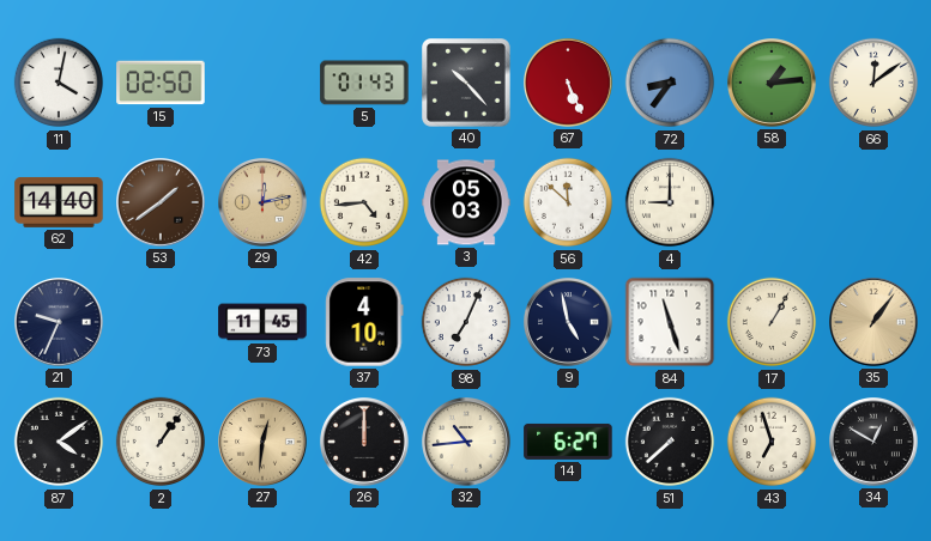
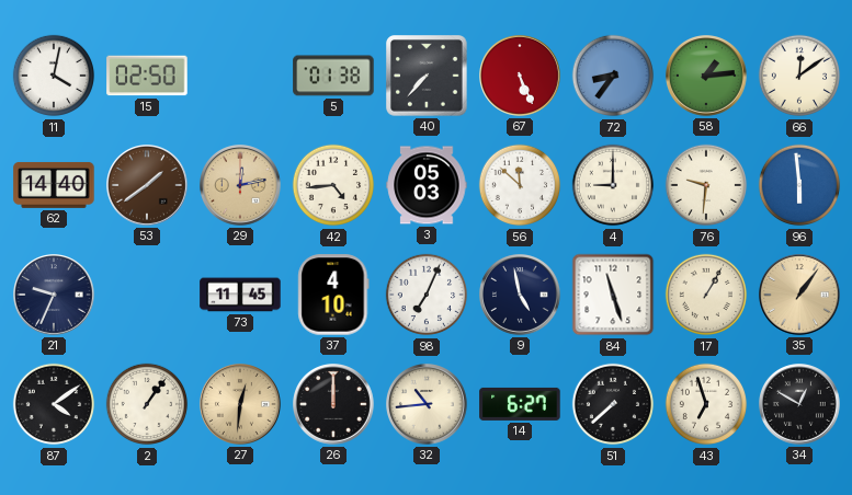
5: 01:43 -> 01:38 (333, 76)
40: 10:23 -> 7:37 (428, 77)
76: none -> 9:31 (706, 185)
96: none -> 5:59 (799, 185)
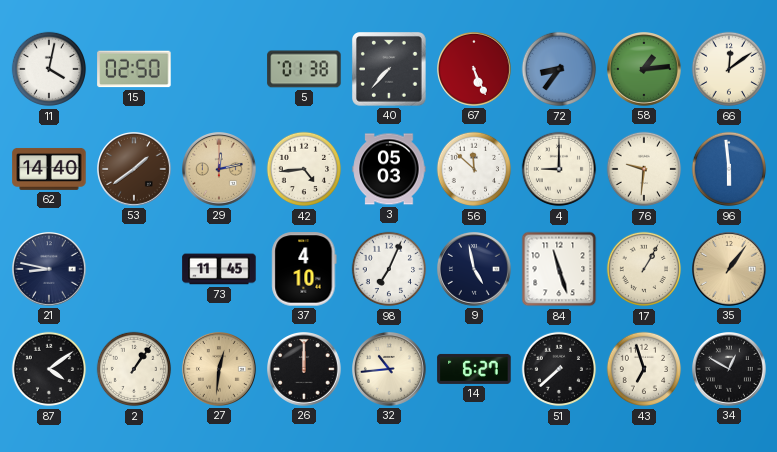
21: 9:34 -> 8:47 (50, 270)
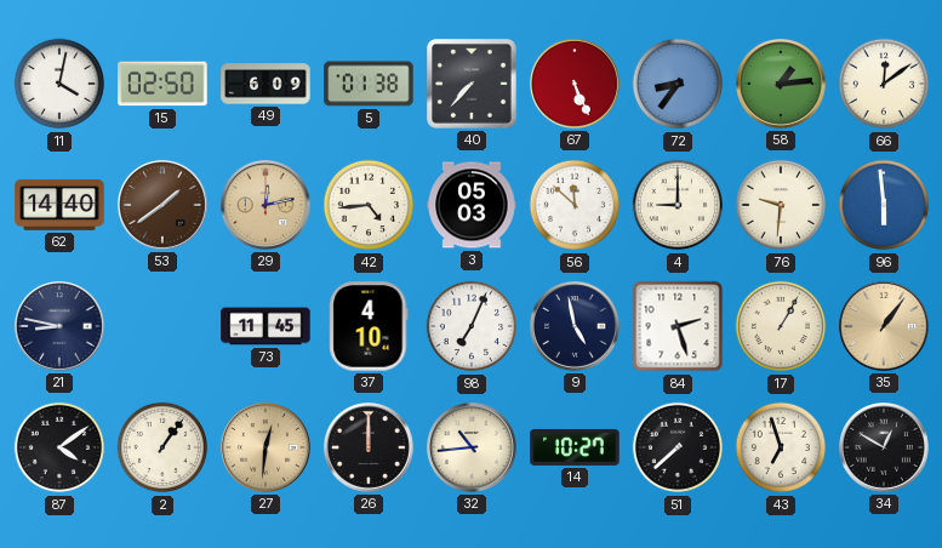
49: none -> 6:09 (266, 84)
84: 11:27 -> 2:27 (678, 326)
14: 6:27 -> 10:27 (575, 447)
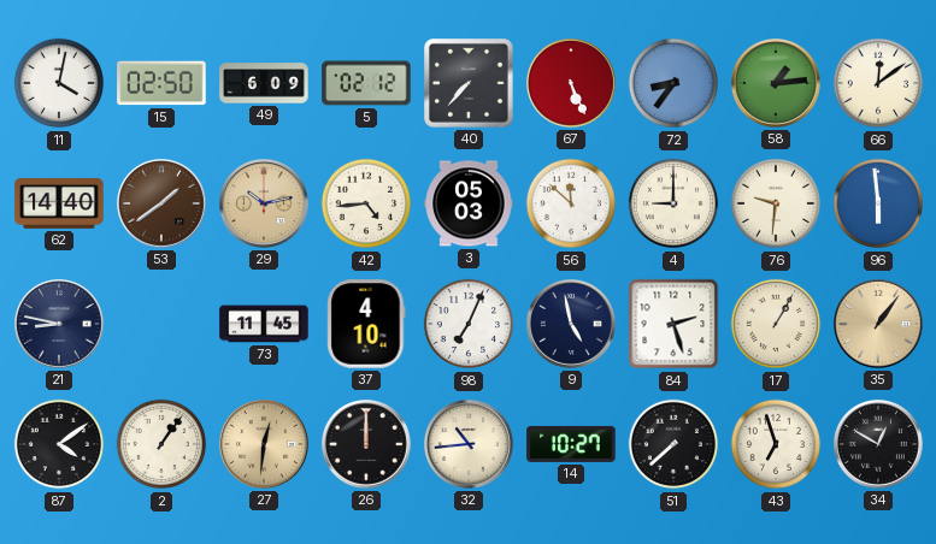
5: 01:38 -> 02:12 (366, 83)
29: 12:13 -> 10:13 (265, 205)
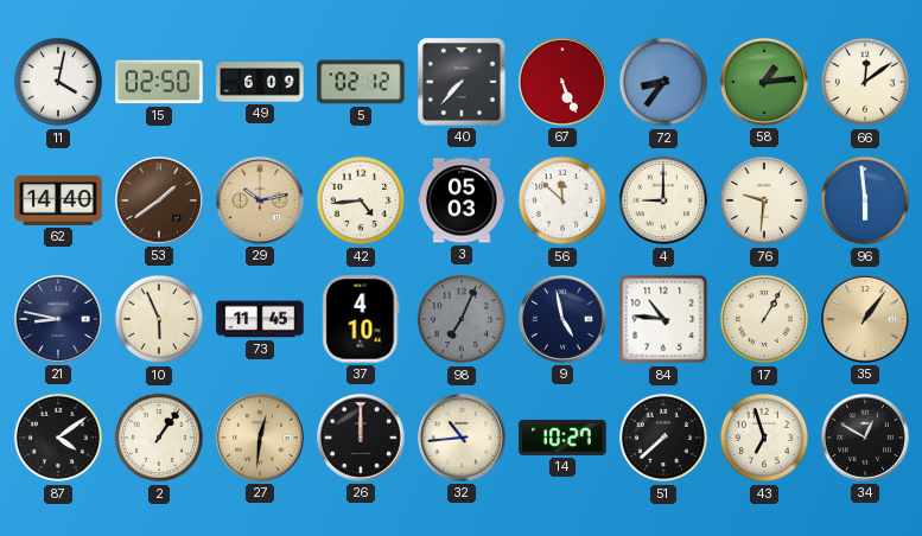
10: none -> 5:56 (159, 319)
98 dial: white -> grey (462, 319)
84: 2:27 -> 10:46 (663, 319)
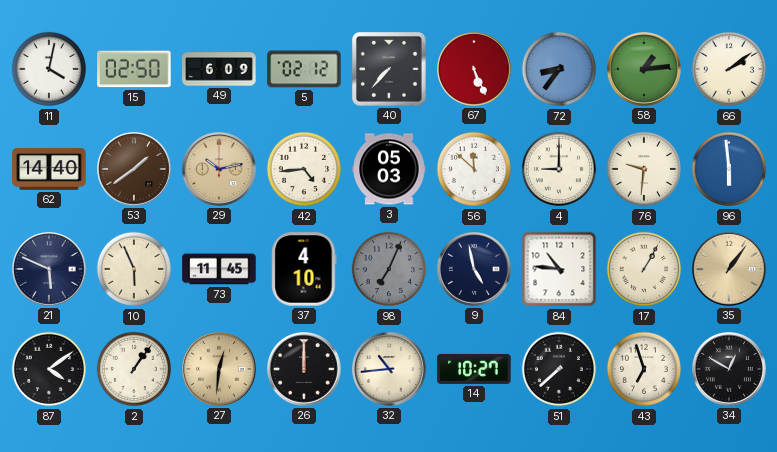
66: 12:09 -> 2:09 (729, 69)
21: 8:47 -> 5:49 (50, 270)
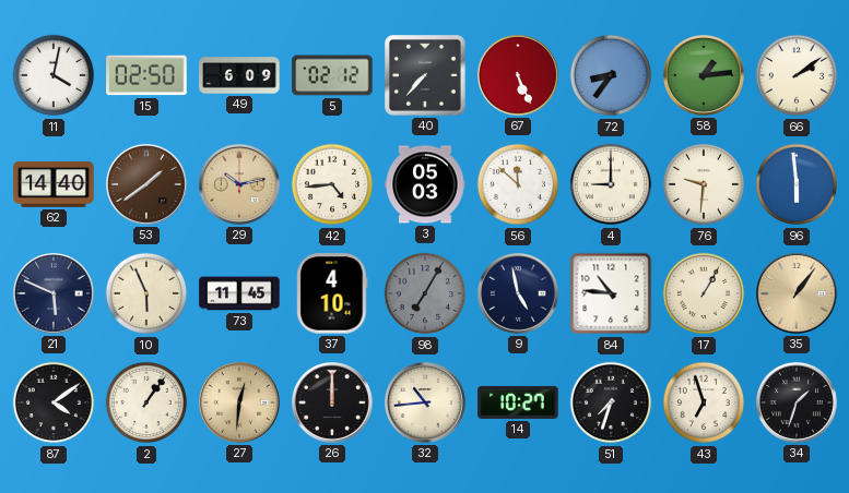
98: 7:04 -> 7:05 (425, 293)
51: 7:38 -> 7:33 (611, 402)
34: 12:50 -> 1:33 (798, 404)
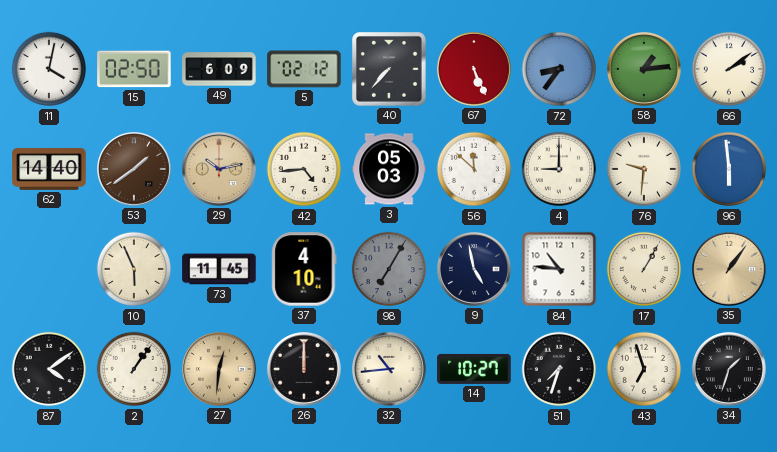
21: 5:49 -> none (55, 294)
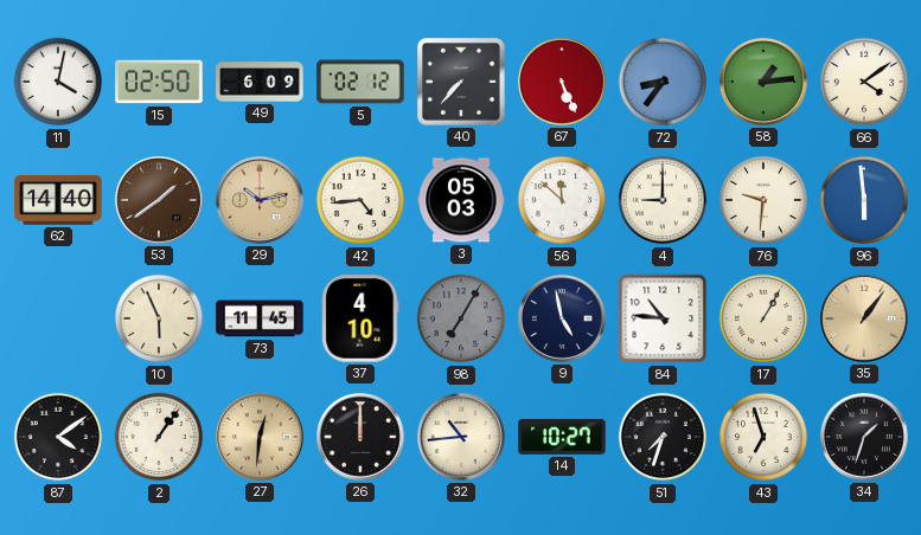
66: 2:09 -> 4:09 (864, 82)
